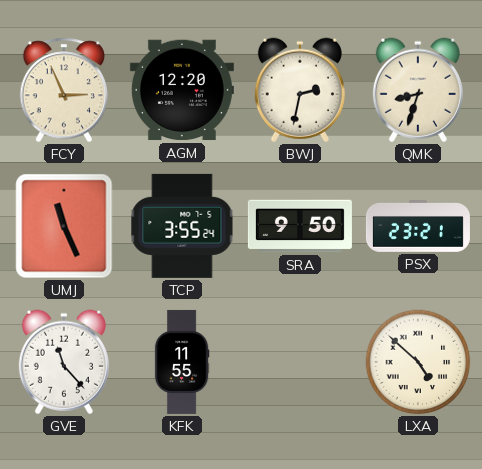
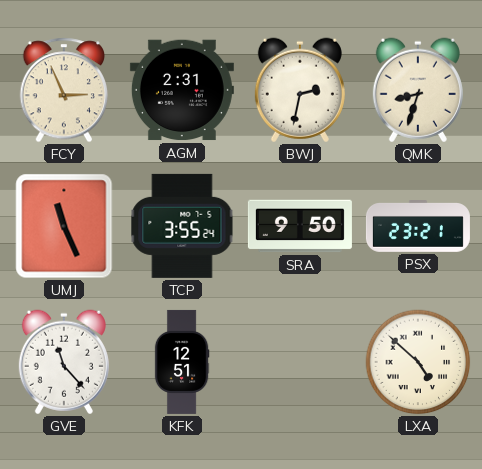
AGM: 12:20 -> 2:31 (182, 90)
KFK: 11:55 -> 12:51 (182, 362)
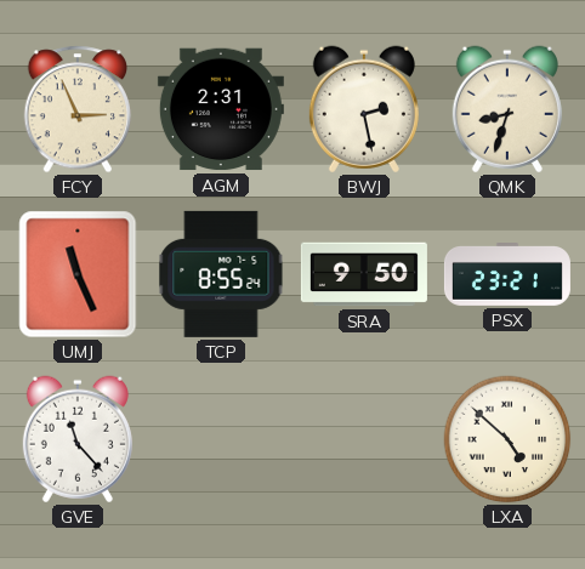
BWJ: 2:32 -> 2:28 (364, 109)
TCP: 3:55 -> 8:55 (221, 274)
KFK: 12:51 -> none (182, 362)
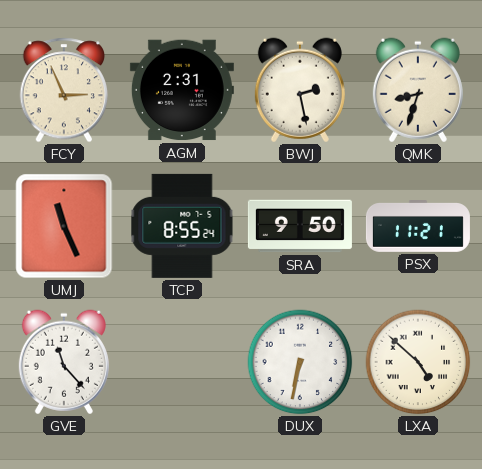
PSX: 23:21 -> 11:21 (418, 227)
DUX: none -> 6:32 (300, 362)
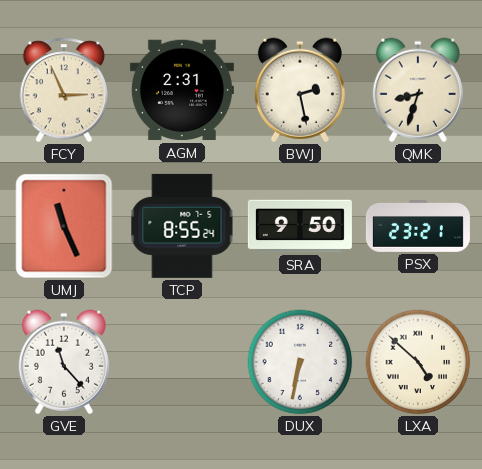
PSX: 11:21 -> 23:21 (418, 227)
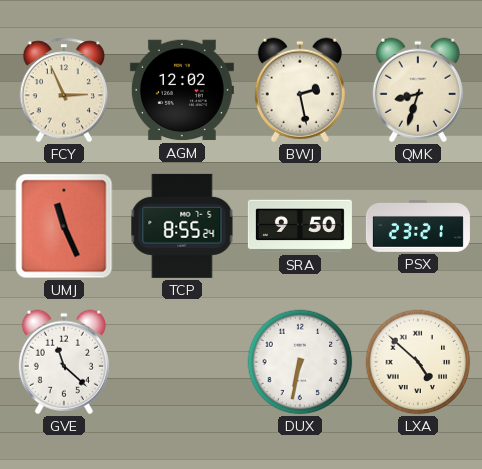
AGM: 2:31 -> 12:02 (182, 90)
GVE: 11:23 -> 11:22 (64, 362)
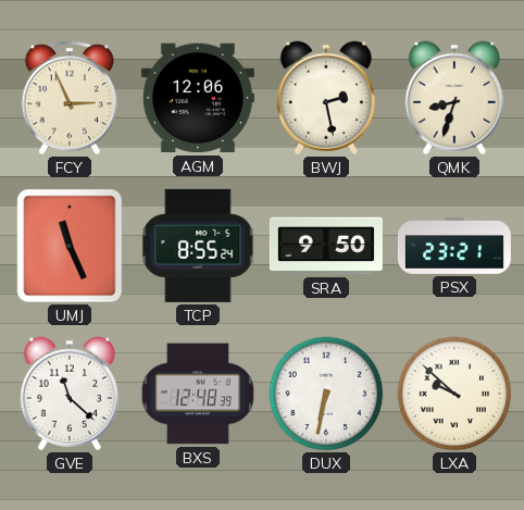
AGM: 12:02 -> 12:06 (198, 98)
BXS: none -> 12:48 (198, 394)
LXA: 4:52 -> 9:52 (454, 394)
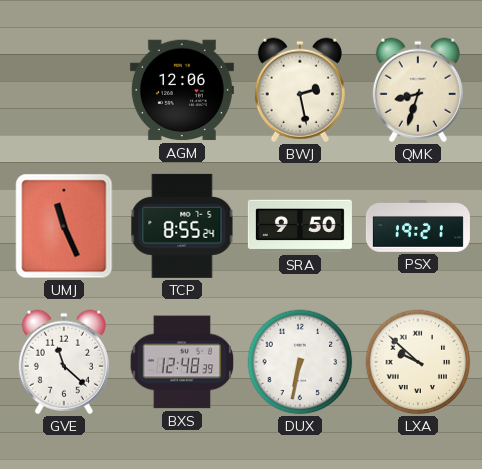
FCY: 2:56 -> none (70, 98)
PSX: 23:21 -> 19:21 (418, 227)
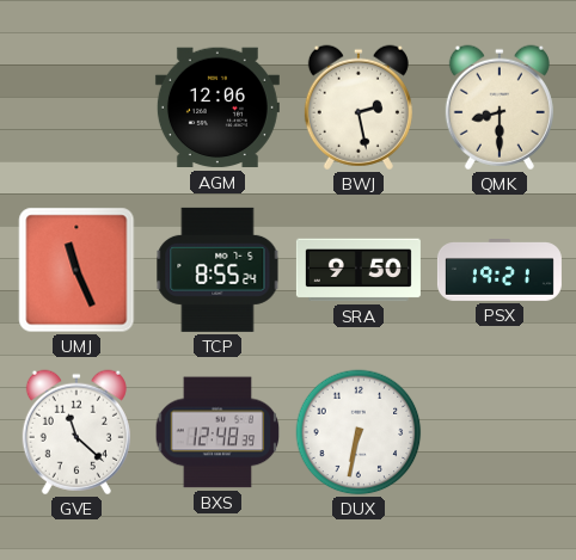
QMK: 8:33 -> 8:30 (500, 107)
LXA: 9:52 -> none (418, 362)
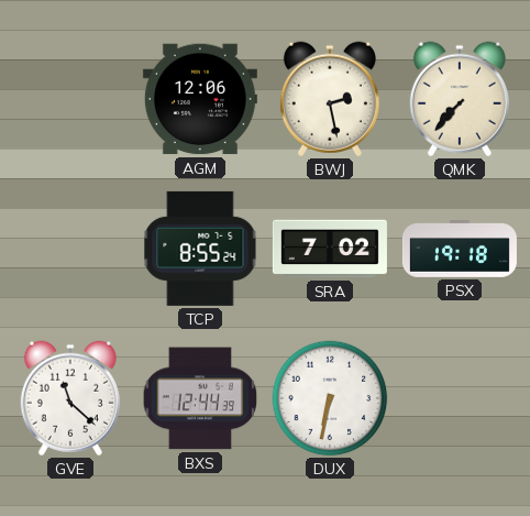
QMK: 8:30 -> 7:37 (460, 99)
UMJ: 11:26 -> none (76, 270)
SRA: 9:50 -> 7:02 (330, 249)
PSX: 19:21 -> 19:18 (460, 250)
BXS: 12:48 -> 12:44 (200, 398)
